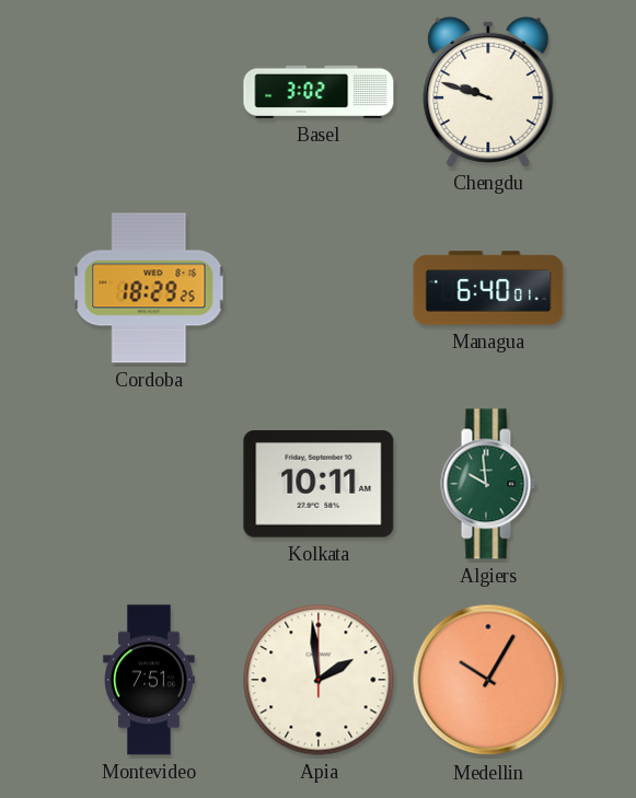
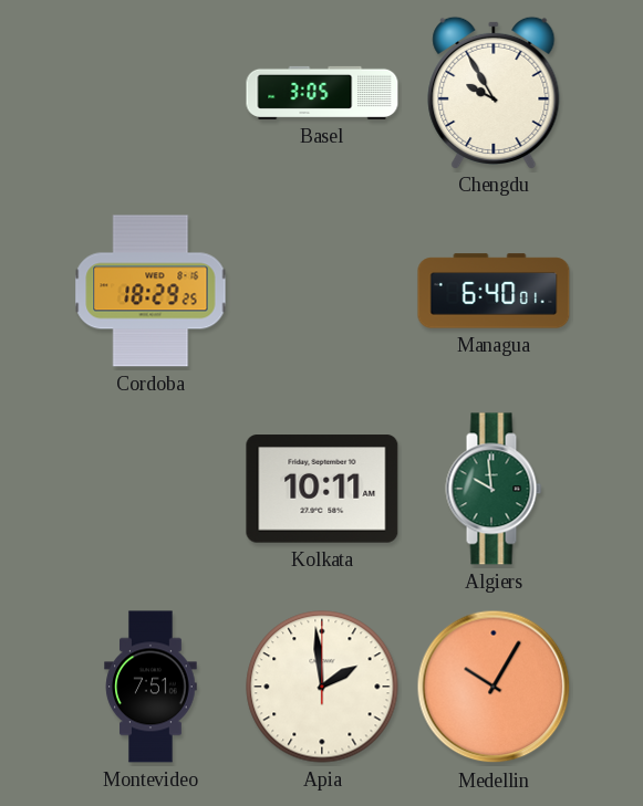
Basel: 3:02 -> 3:05 (322, 93)
Chengdu: 9:48 -> 9:55 (494, 92)
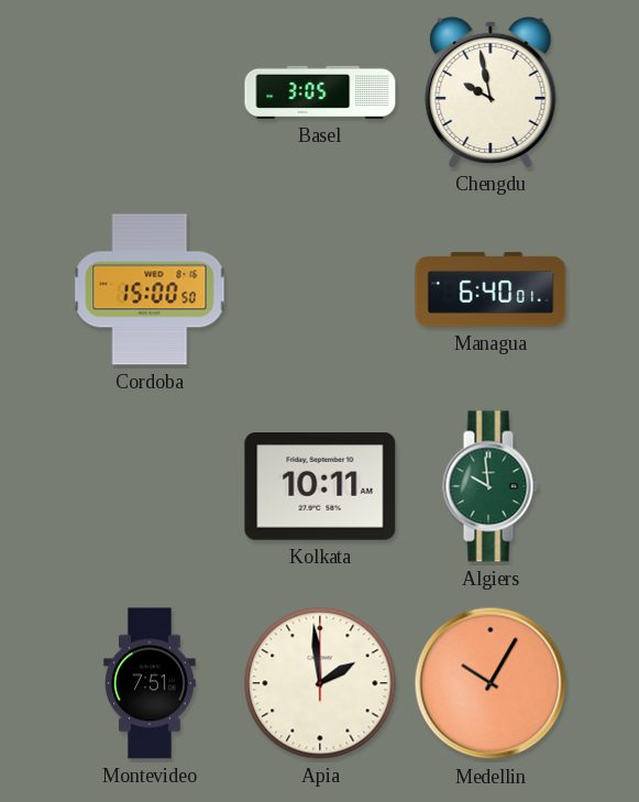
Chengdu: 9:55 -> 9:58 (491, 91)
Cordoba: 18:29 -> 15:00 (150, 289)
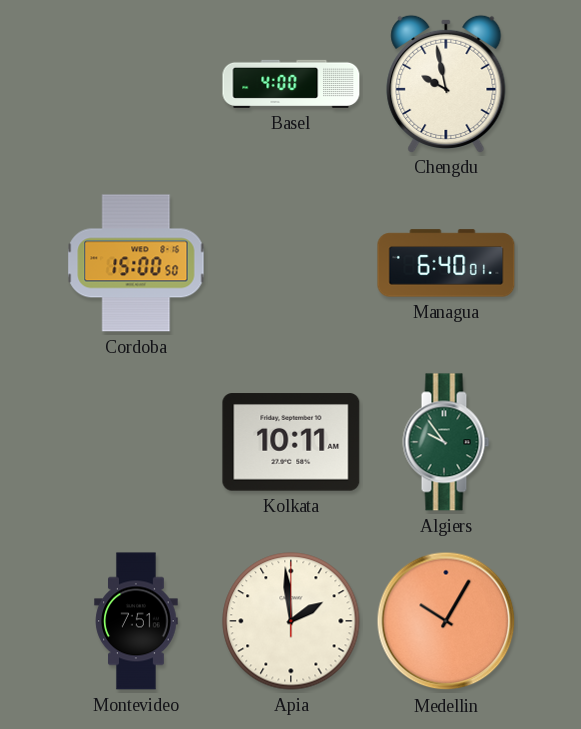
Basel: 3:05 -> 4:00 (291, 84)
Algiers: 9:59 -> 9:54 (446, 442)
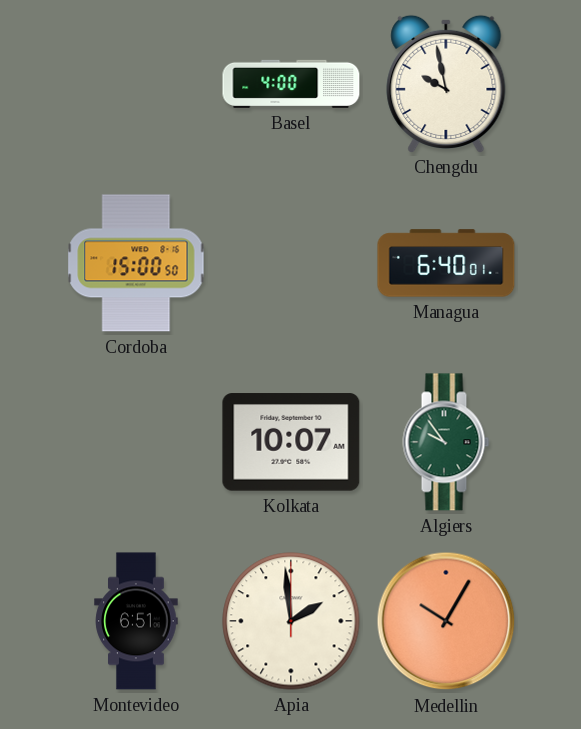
Kolkata: 10:11 -> 10:07 (291, 442)
Montevideo: 7:51 -> 6:51 (136, 621)
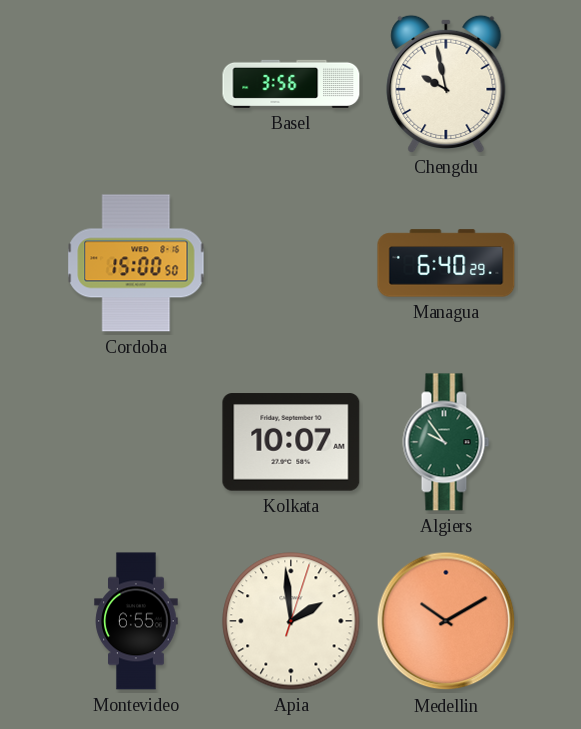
Basel: 4:00 -> 3:56 (291, 84)
Managua: 6:40:01 -> 6:40:29 (446, 263)
Montevideo: 6:51 -> 6:55 (136, 621)
Apia: 1:59:00 -> 1:59:03 (291, 621)
Medellin: 10:05 -> 10:10 (446, 621)
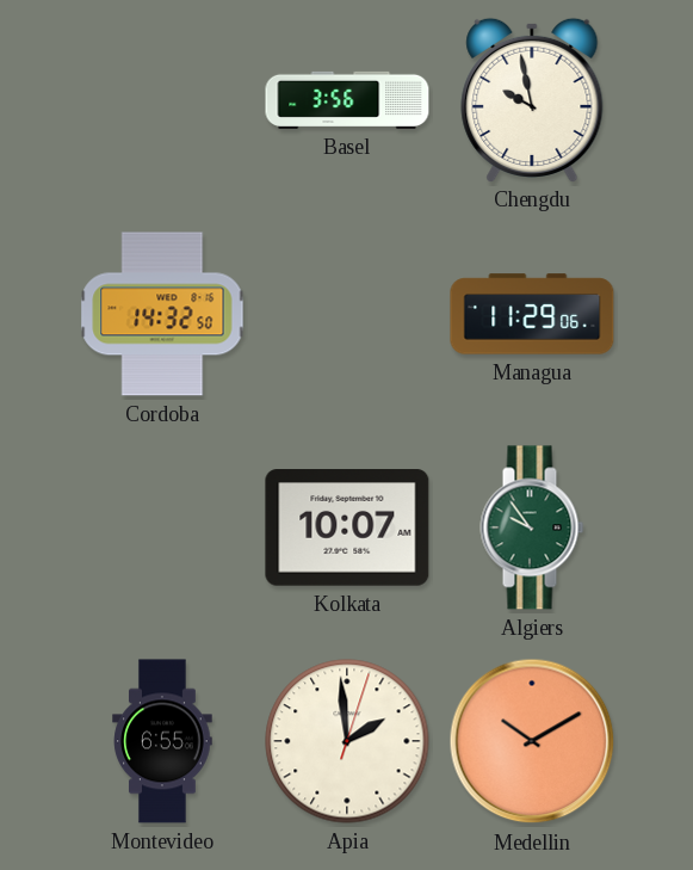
Cordoba: 15:00 -> 14:32 (162, 314)
Managua: 6:40 -> 11:29 (532, 314)
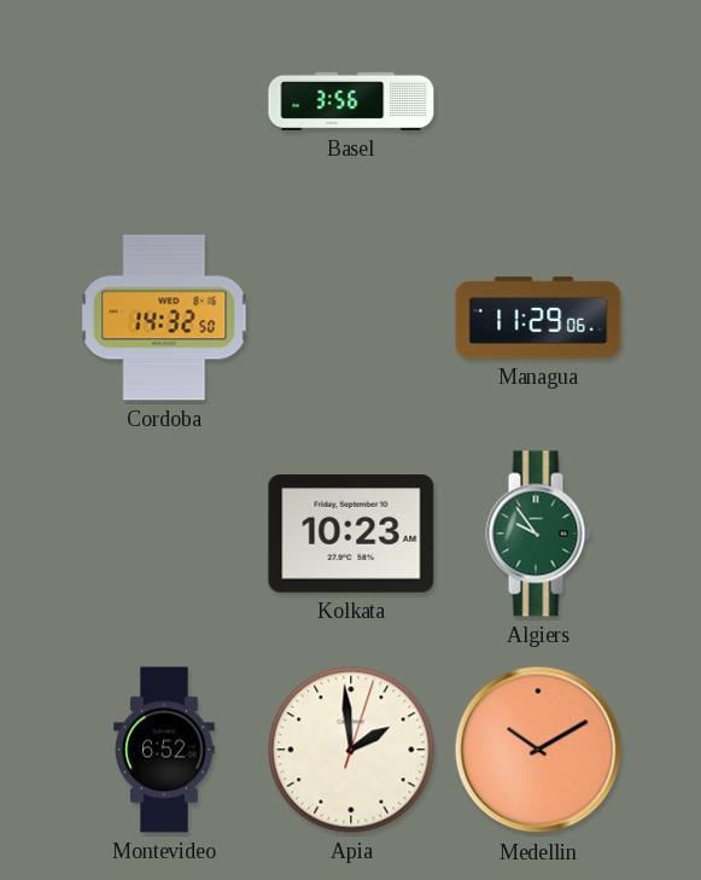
Chengdu: 9:58 -> none (532, 99)
Kolkata: 10:07 -> 10:23 (351, 534)
Montevideo: 6:55 -> 6:52 (164, 750)
